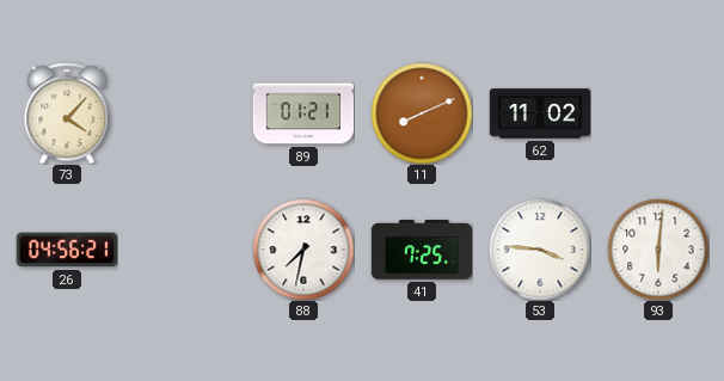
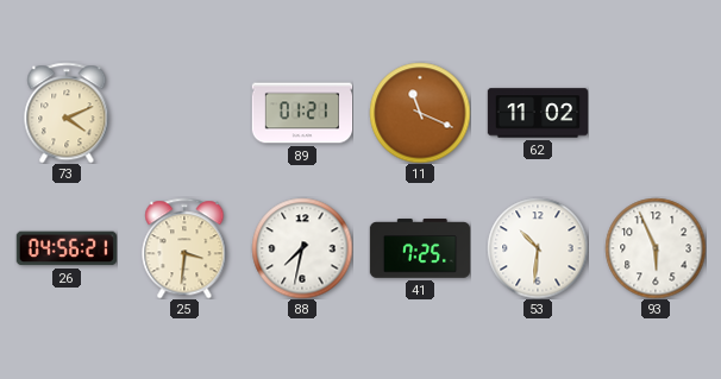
73: 4:07 -> 4:11 (67, 113)
11: 8:11 -> 11:19 (420, 113)
25: none -> 3:31 (184, 248)
53: 3:46 -> 10:31 (538, 248)
93: 6:01 -> 5:56 (656, 248)
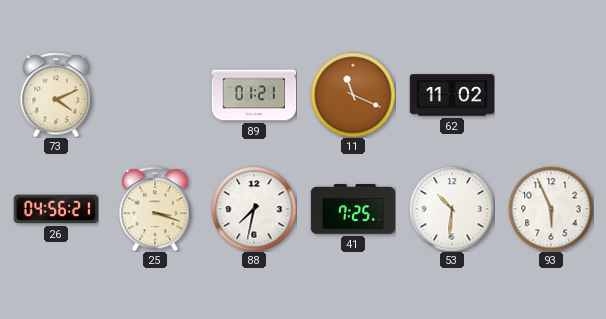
25: 3:31 -> 3:18 (155, 209)
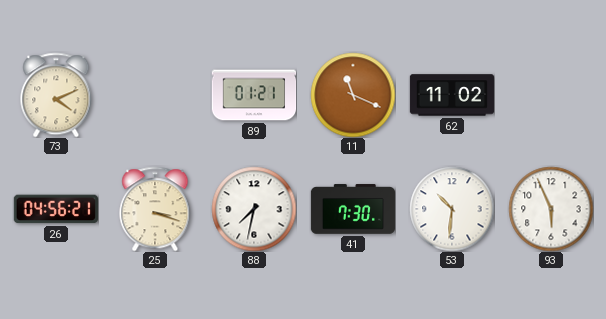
41: 7:25 -> 7:30 (353, 209)
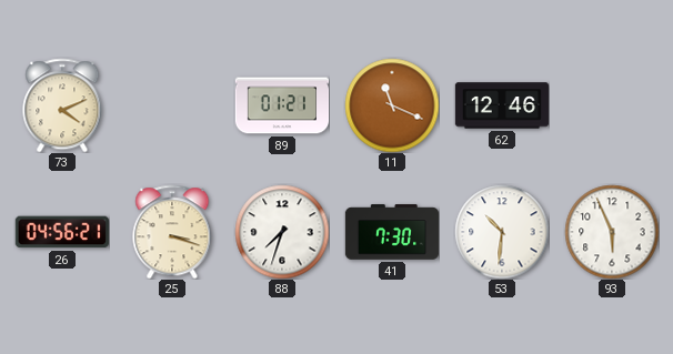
62: 11:02 -> 12:46 (502, 105)
88: 7:32 -> 7:33 (282, 232)
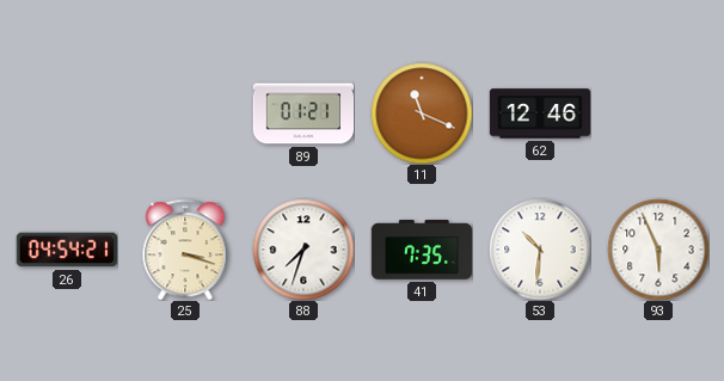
73: 4:11 -> none (62, 105)
26: 04:56 -> 04:54 (67, 250)
41: 7:30 -> 7:35 (422, 250)
